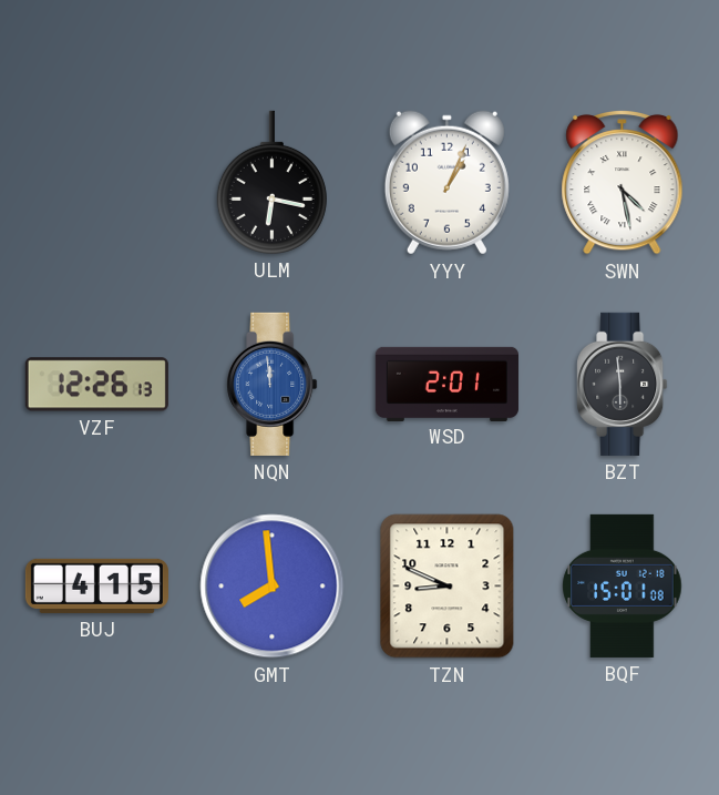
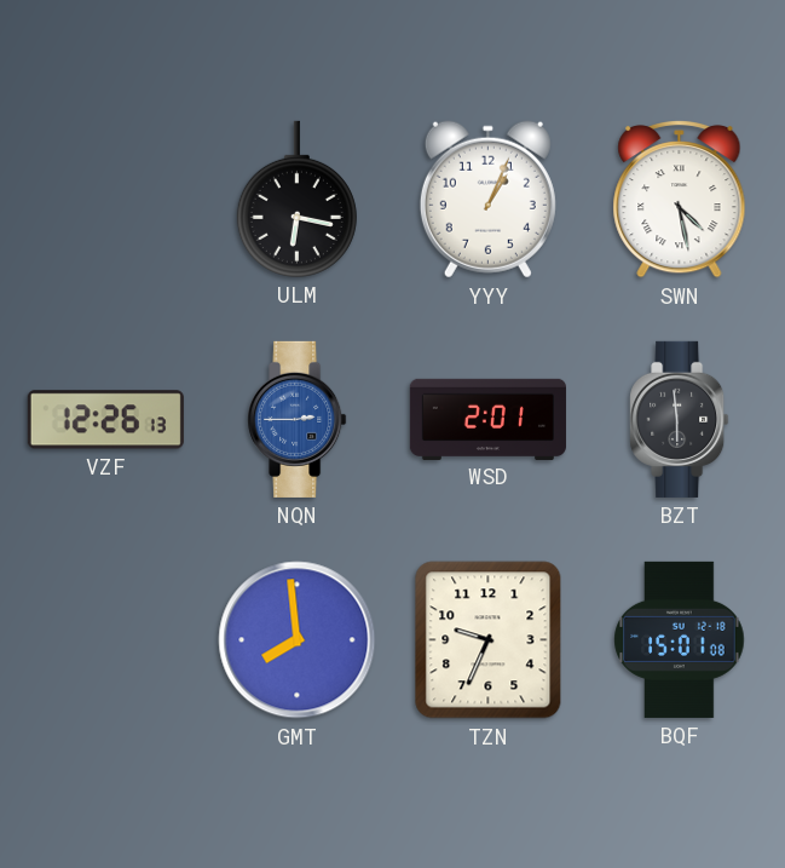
NQN: 11:59 -> 2:45 (298, 419)
BUJ: 4:15 -> none (96, 585)
TZN: 8:49 -> 9:34 (489, 640)
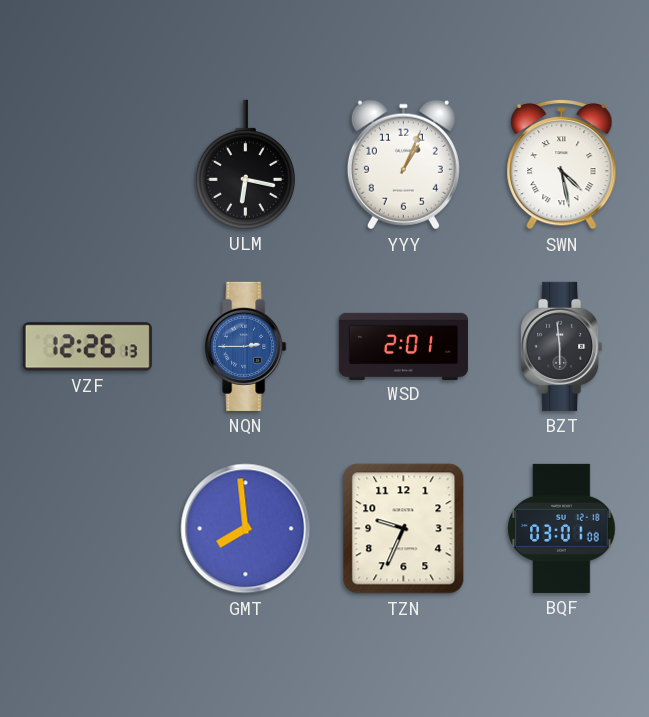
BQF: 15:01 -> 03:01 (562, 528)
